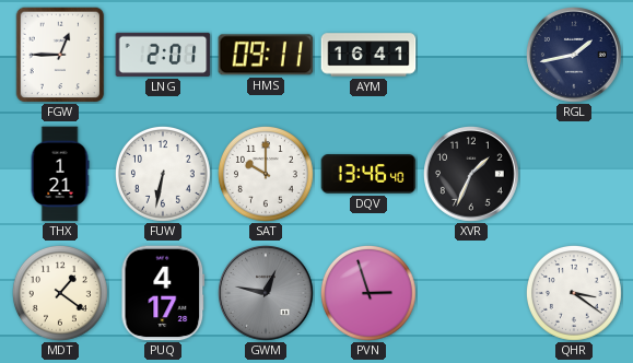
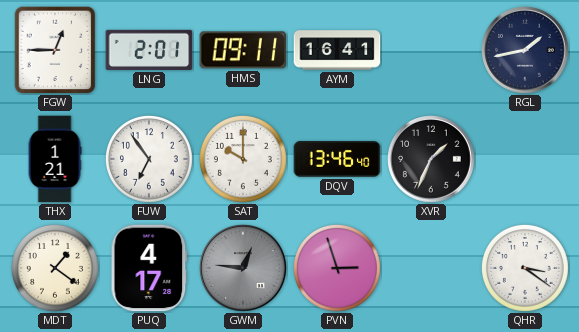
FUW: 6:32 -> 6:54 (149, 159)
GWM: 12:47 -> 12:46 (244, 269)
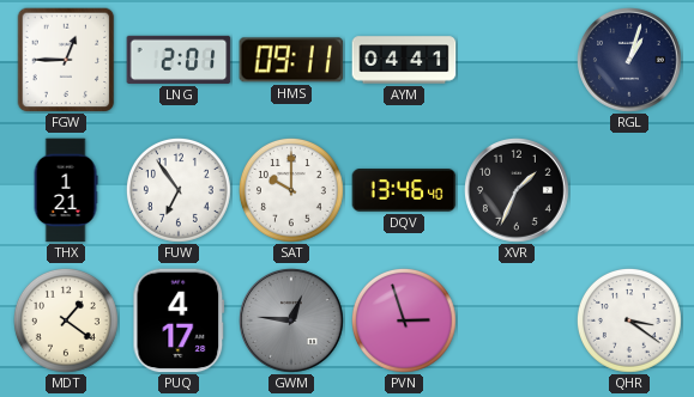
AYM: 16:41 -> 04:41 (404, 60)
RGL: 1:43 -> 1:03 (630, 61)
